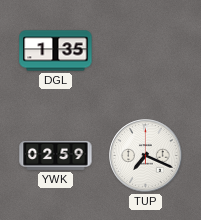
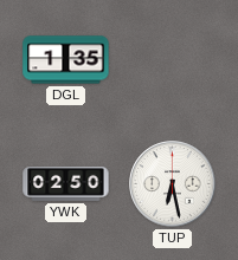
YWK: 02:59 -> 02:50 (66, 183)
TUP: 7:19 -> 6:28 (173, 184)
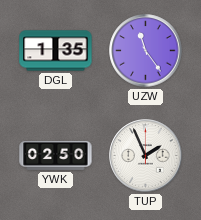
UZW: none -> 11:24 (146, 51)
TUP: 6:28 -> 1:56 (146, 156)
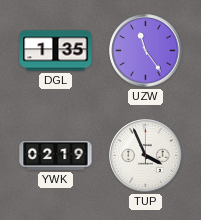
YWK: 02:50 -> 02:19 (56, 155)
TUP: 1:56 -> 3:56 (146, 156)
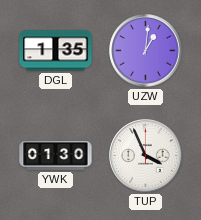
UZW: 11:24 -> 1:01 (146, 51)
YWK: 02:19 -> 01:30 (56, 155)
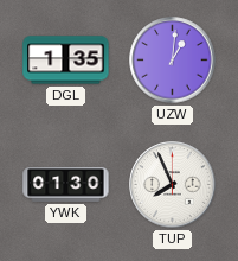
TUP: 3:56 -> 7:56 (173, 185)
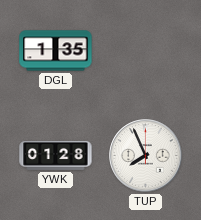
UZW: 1:01 -> none (173, 61)
YWK: 01:30 -> 01:28 (56, 155)
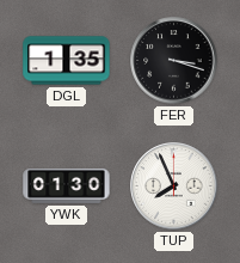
FER: none -> 3:18 (174, 61)
YWK: 01:28 -> 01:30 (67, 185)
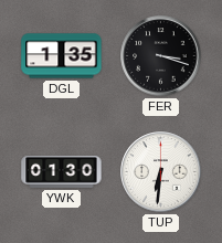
TUP: 7:56 -> 6:31 (161, 172)
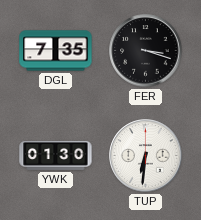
DGL: 1:35 -> 7:35 (56, 51)
